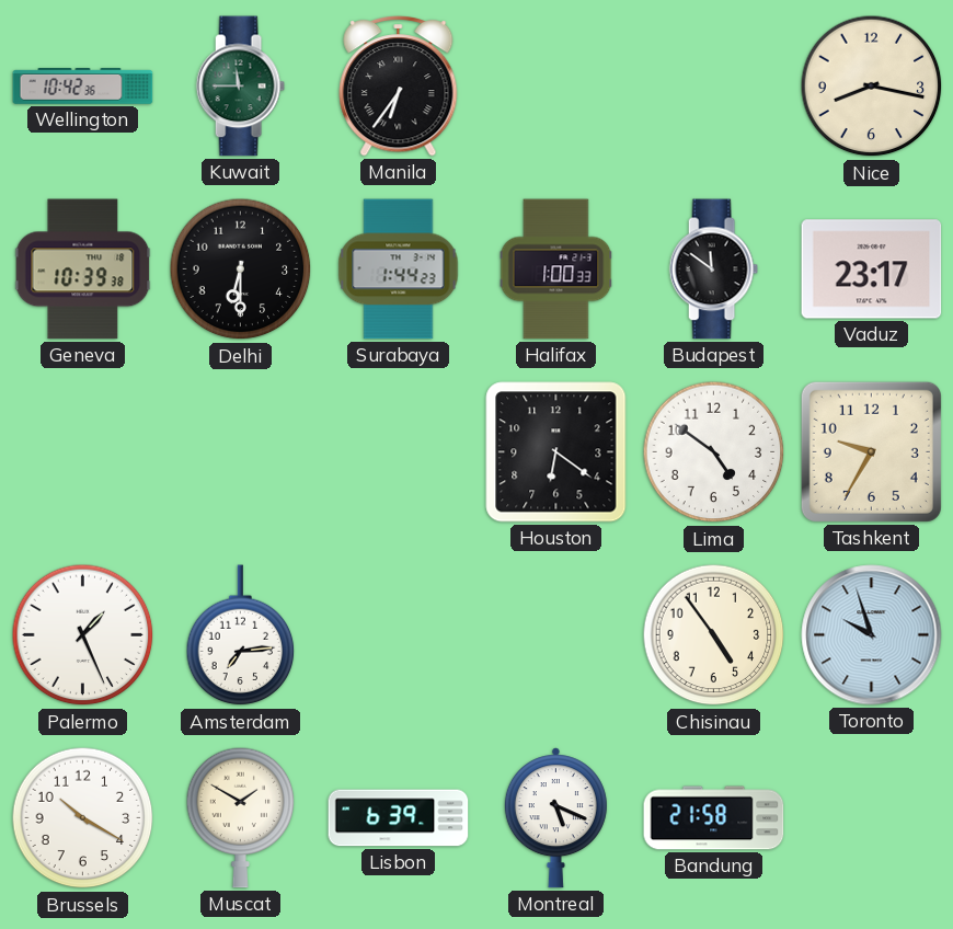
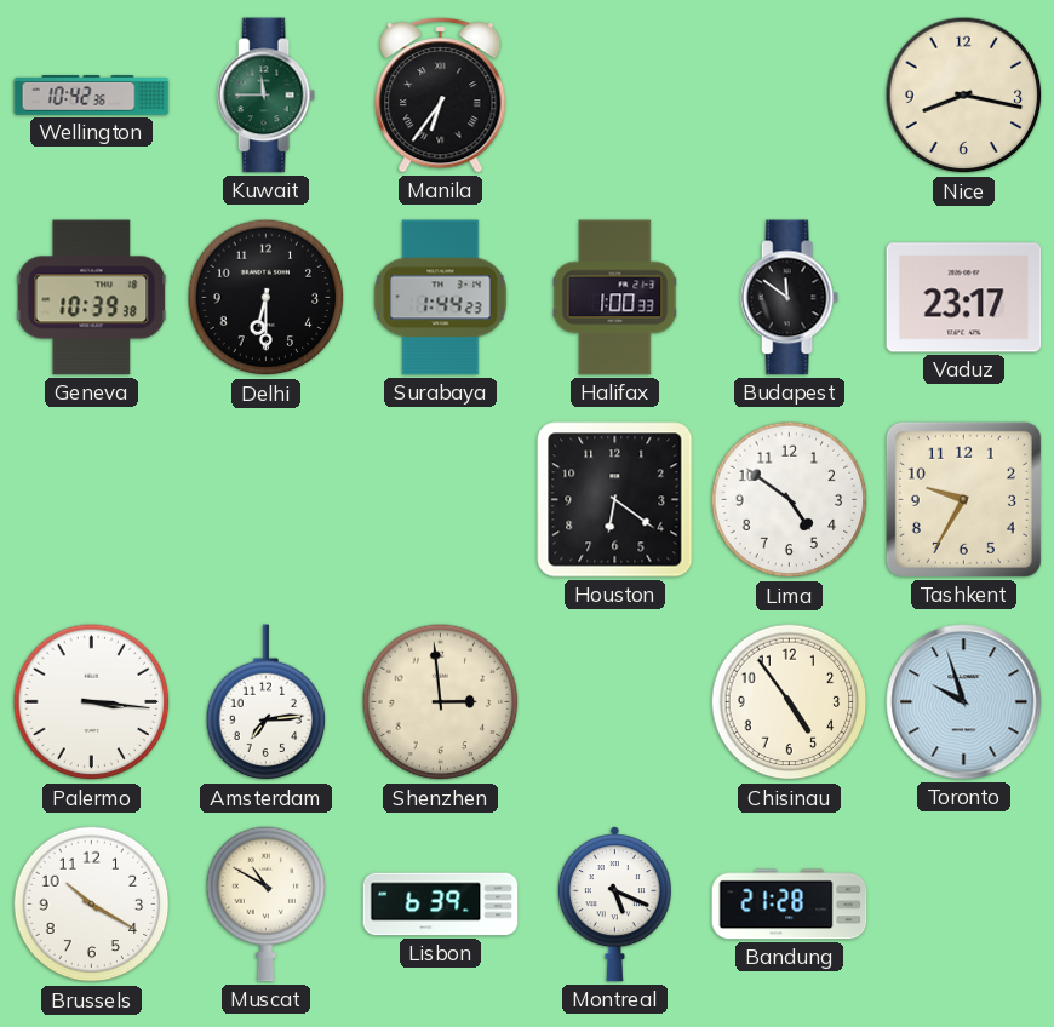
Palermo: 1:26 -> 3:16 (92, 702)
Shenzhen: none -> 2:59 (441, 702)
Muscat: 1:50 -> 10:50 (267, 903)
Bandung: 21:58 -> 21:28 (790, 905)
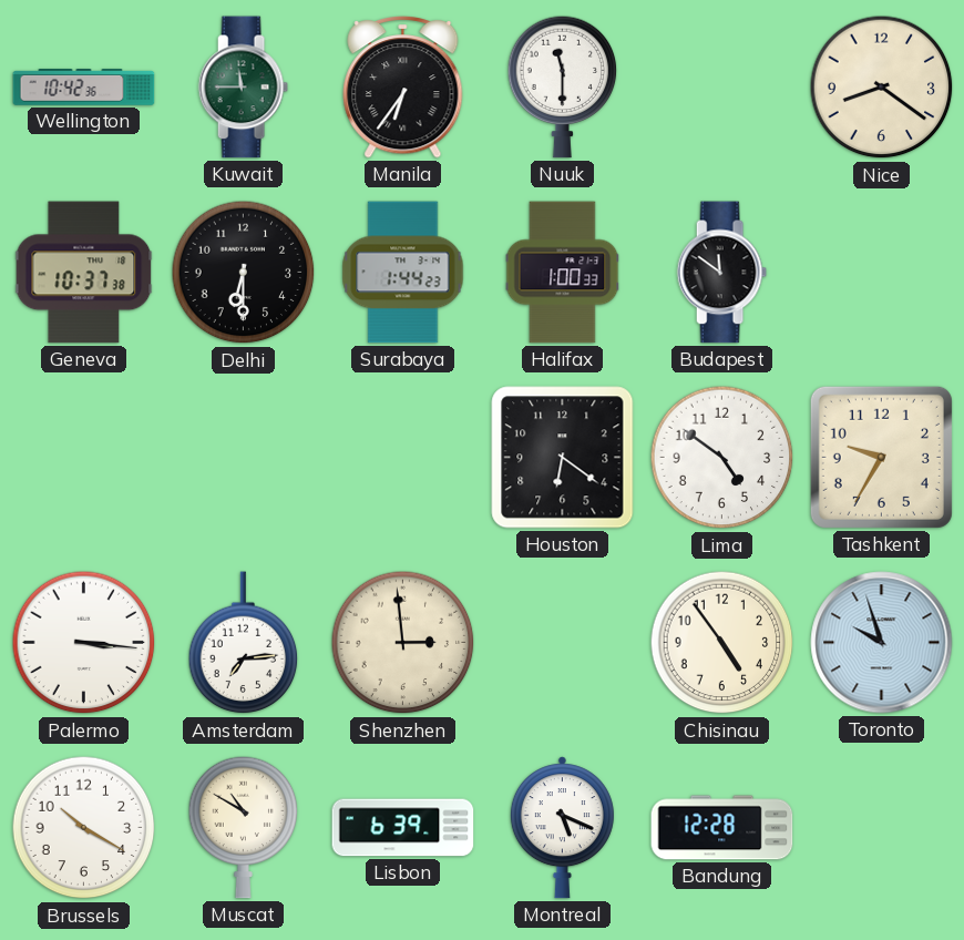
Nuuk: none -> 11:30 (563, 86)
Nice: 8:17 -> 8:21 (882, 88)
Geneva: 10:39 -> 10:37 (84, 273)
Vaduz: 23:17 -> none (964, 298)
Bandung: 21:28 -> 12:28 (722, 828)
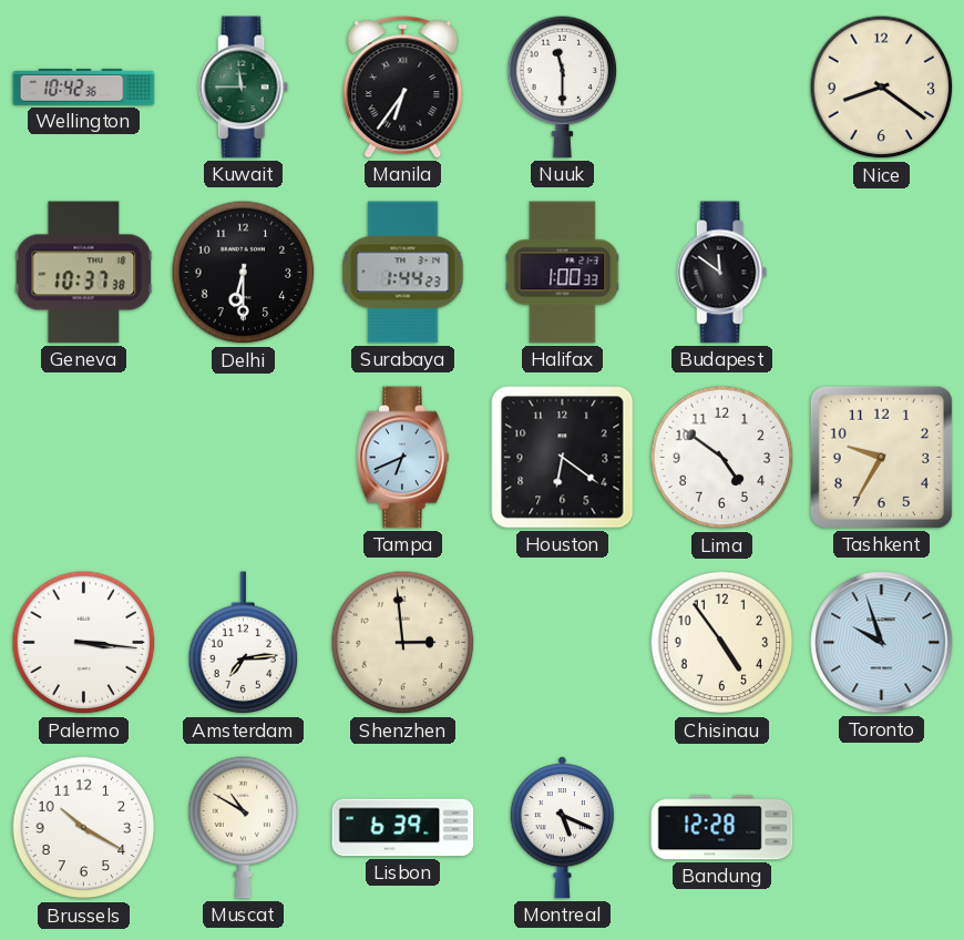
Tampa: none -> 6:41 (403, 458)
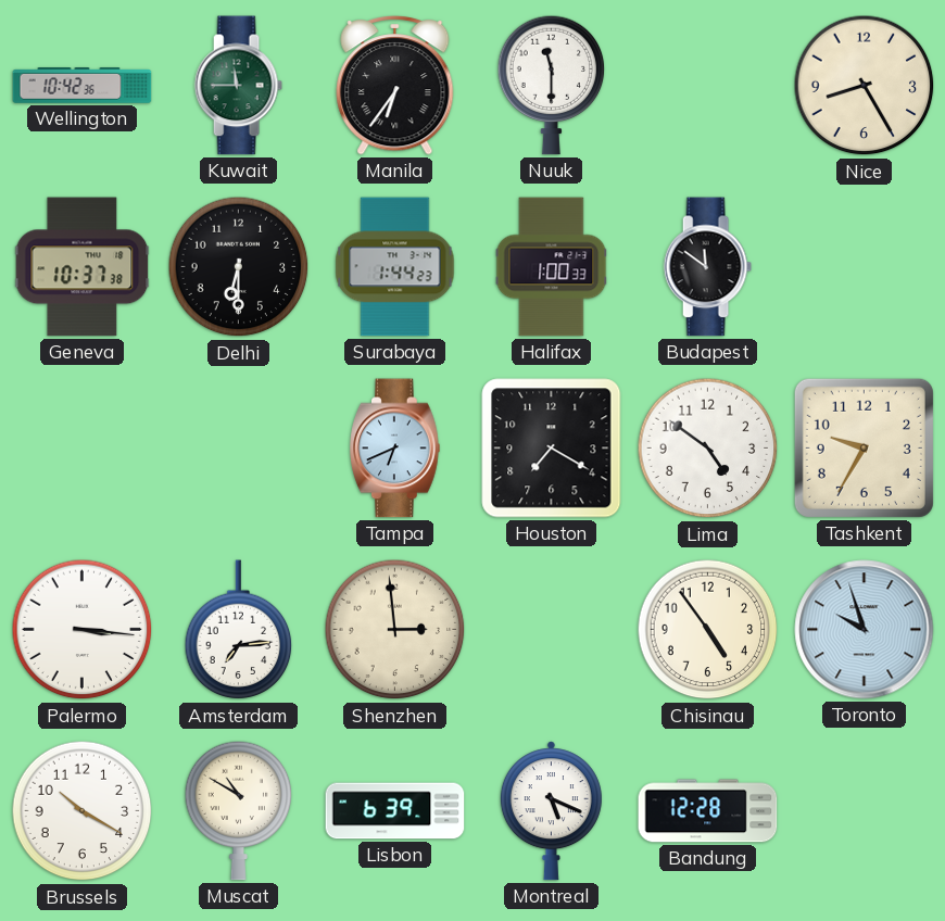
Nice: 8:21 -> 8:25 (865, 86)
Houston: 6:21 -> 7:20 (552, 449)
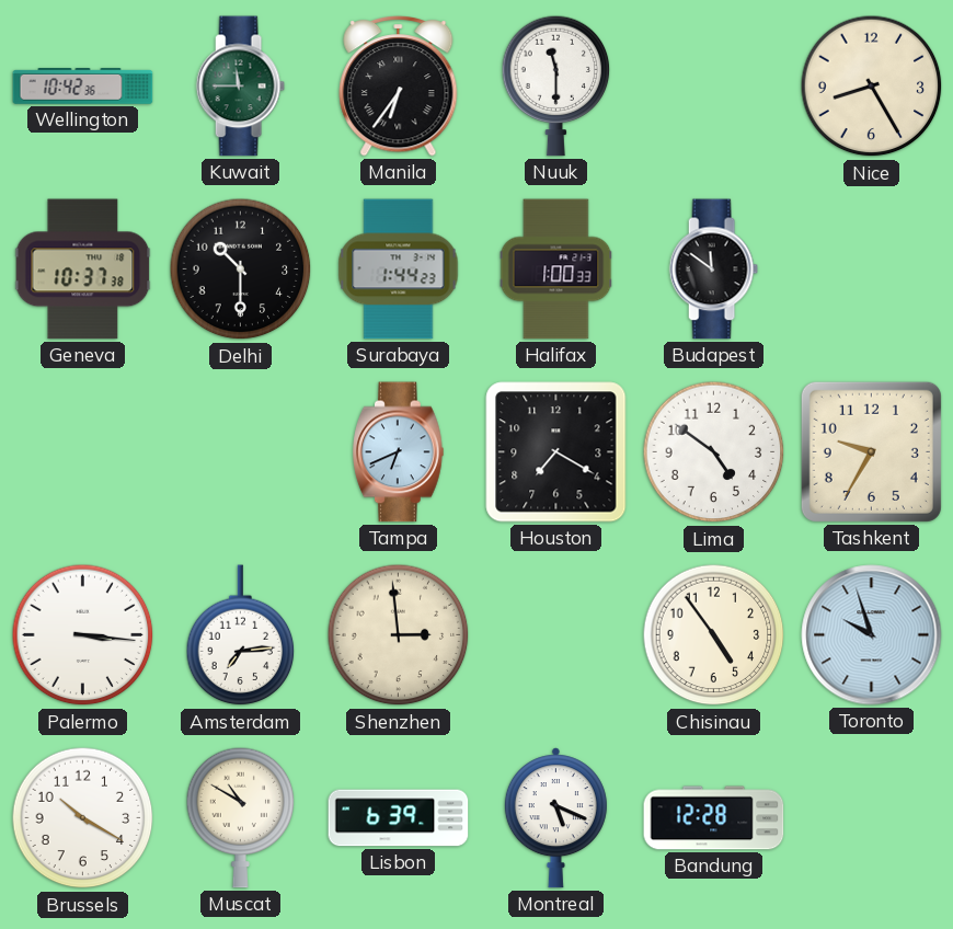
Delhi: 6:30 -> 10:30 (241, 269)
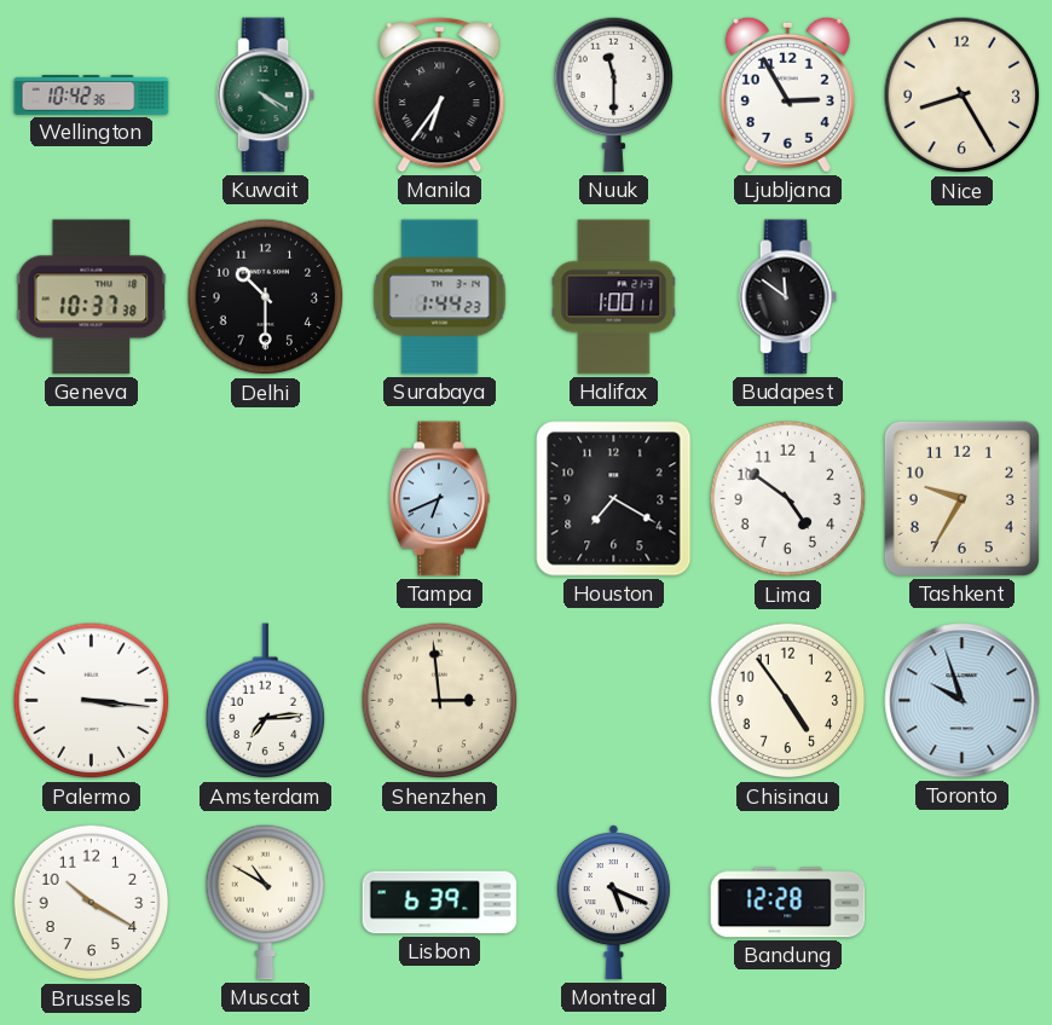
Kuwait: 11:45 -> 4:20 (265, 95)
Ljubljana: none -> 2:55 (787, 94)
Halifax: 1:00:33 -> 1:00:11 (614, 297)
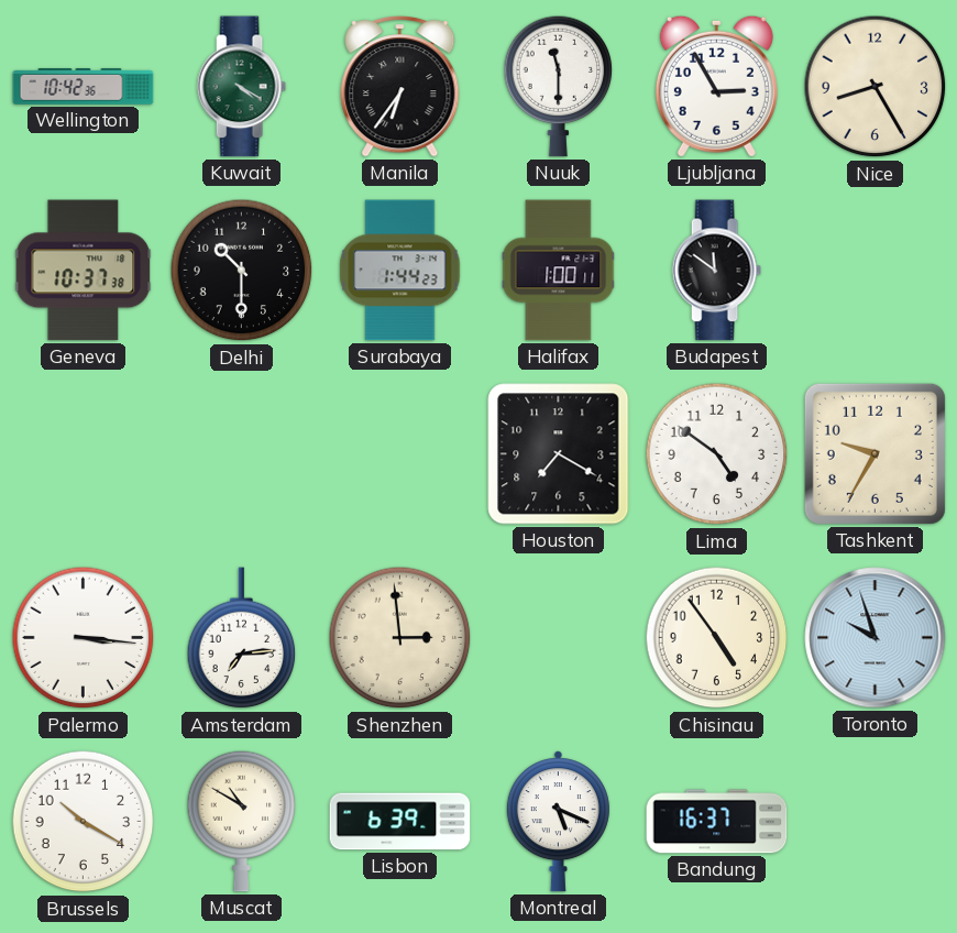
Tampa: 6:41 -> none (440, 499)
Bandung: 12:28 -> 16:37 (717, 822)
